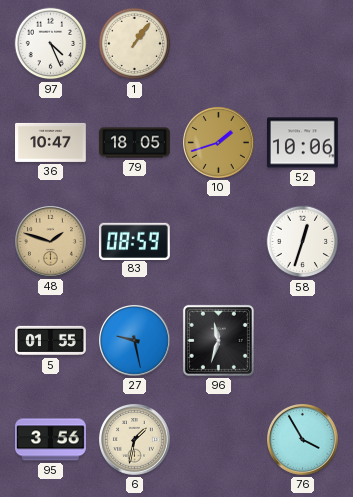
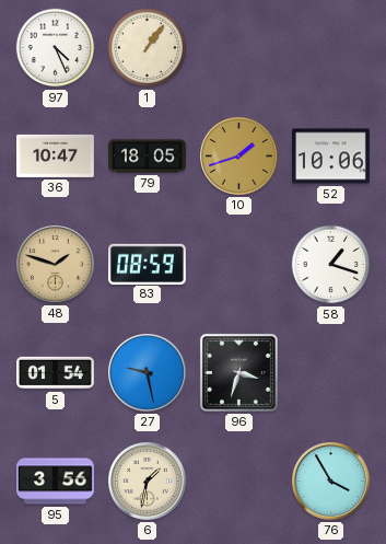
58: 12:33 -> 1:18 (331, 265)
5: 01:55 -> 01:54 (56, 373)
96: 11:33 -> 3:33 (238, 372)
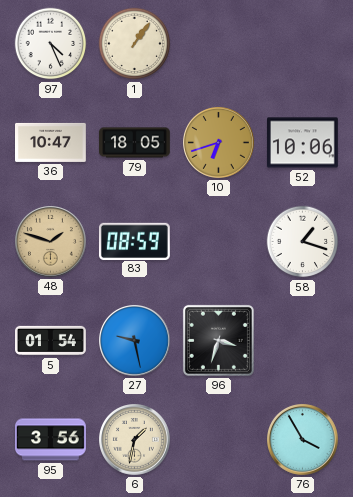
10: 1:42 -> 6:42 (219, 143)
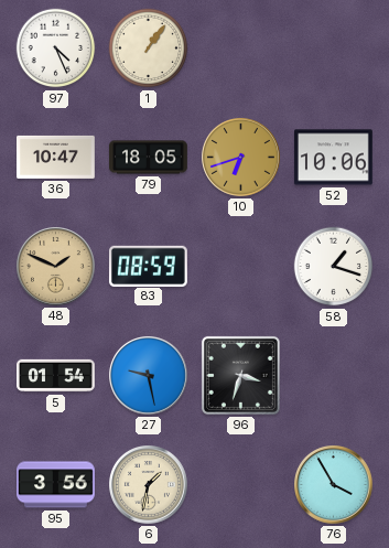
48: 1:48 -> 1:49 (56, 267)
